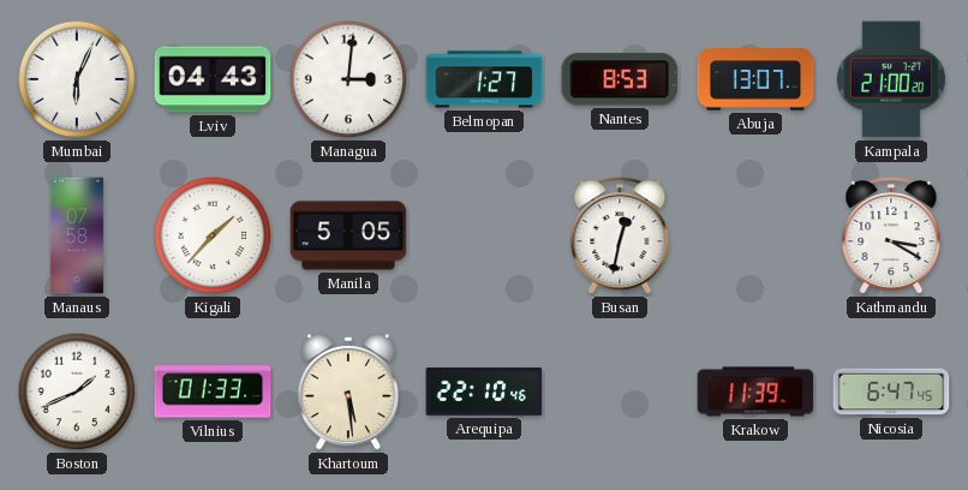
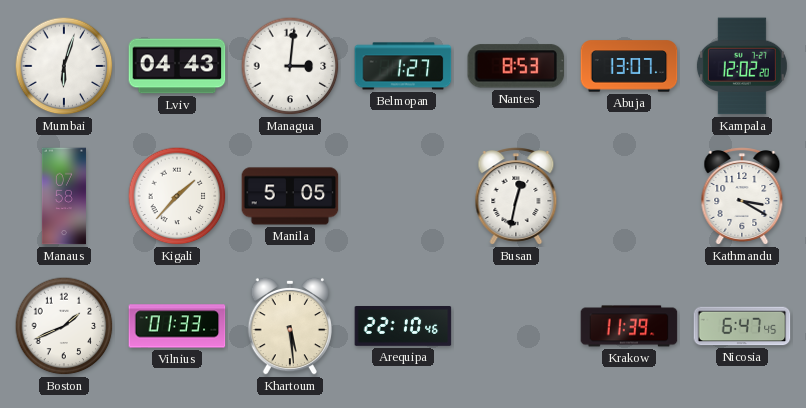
Mumbai: 6:04 -> 6:03 (64, 66)
Kampala: 21:00 -> 12:02 (742, 66)
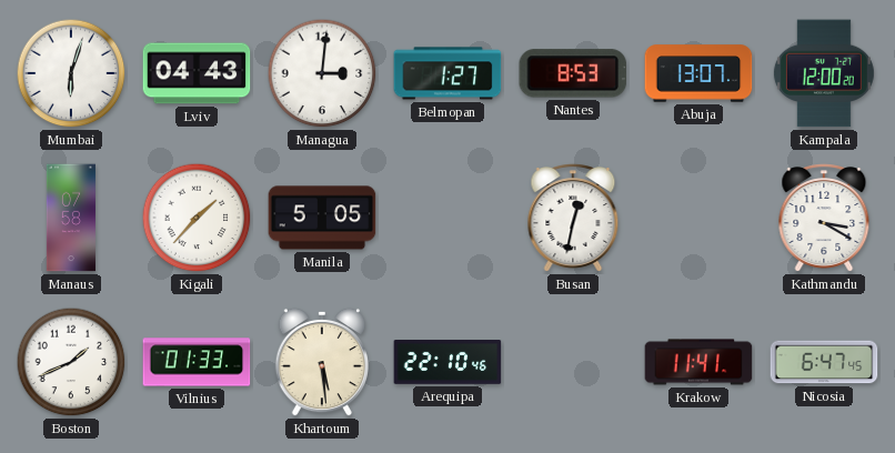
Kampala: 12:02 -> 12:00 (824, 73)
Krakow: 11:39 -> 11:41 (698, 362)
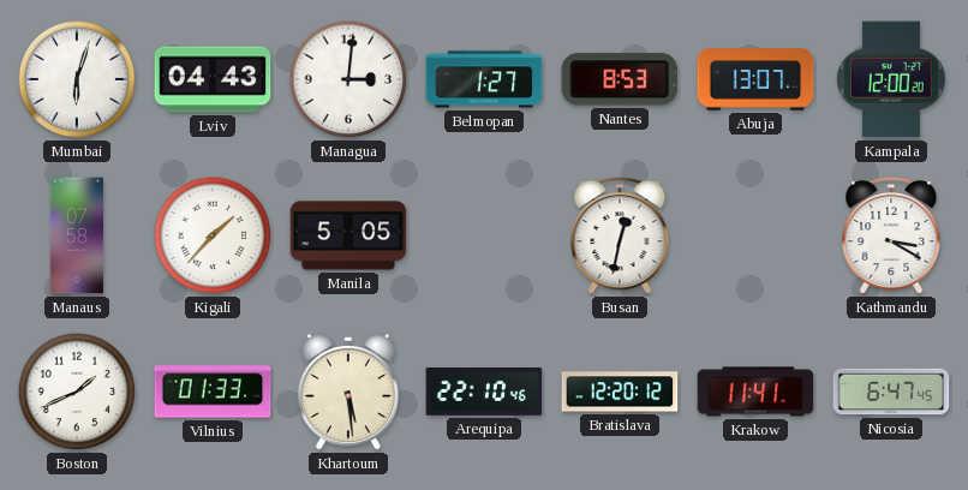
Bratislava: none -> 12:20 (620, 392)
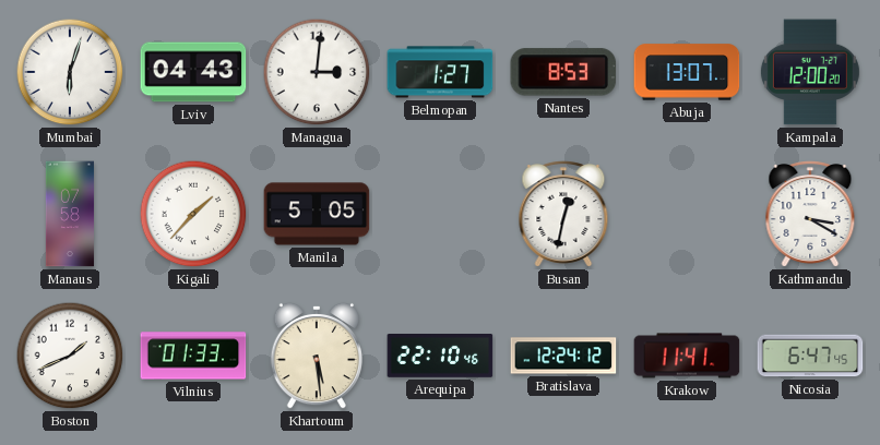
Bratislava: 12:20 -> 12:24 (563, 356)
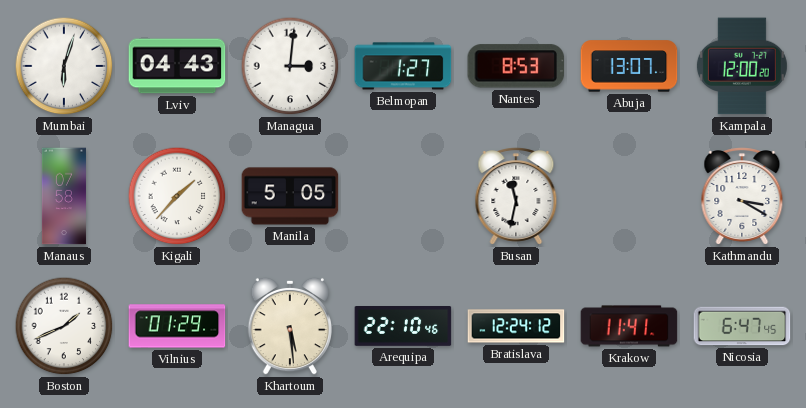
Busan: 12:32 -> 11:32 (516, 196)
Vilnius: 01:33 -> 01:29 (177, 326)
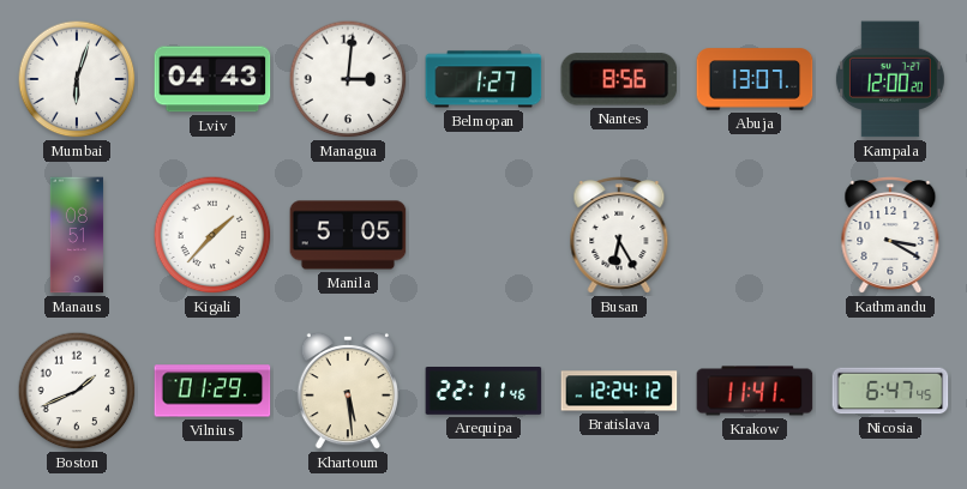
Nantes: 8:53 -> 8:56 (619, 79)
Manaus: 07:58 -> 08:51 (76, 235)
Busan: 11:32 -> 6:25 (619, 235)
Arequipa: 22:10 -> 22:11 (483, 392)
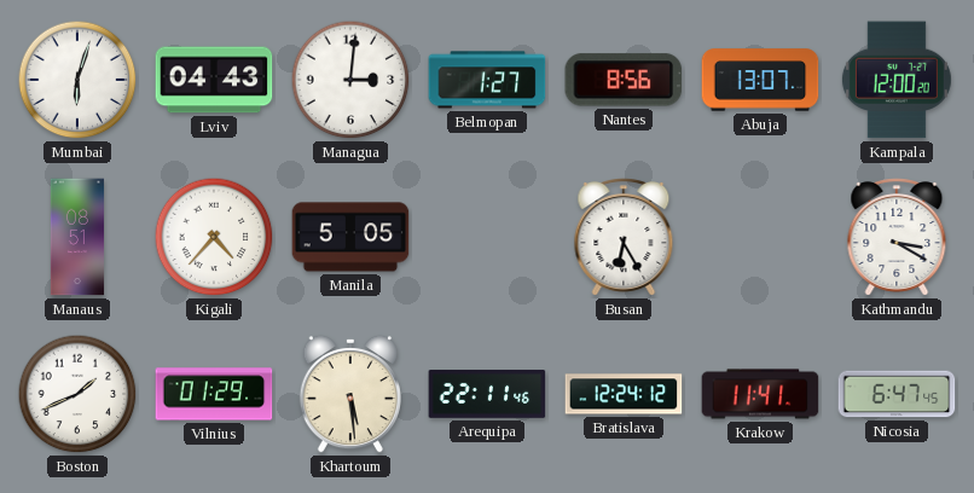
Kigali: 1:37 -> 4:37 (214, 237)
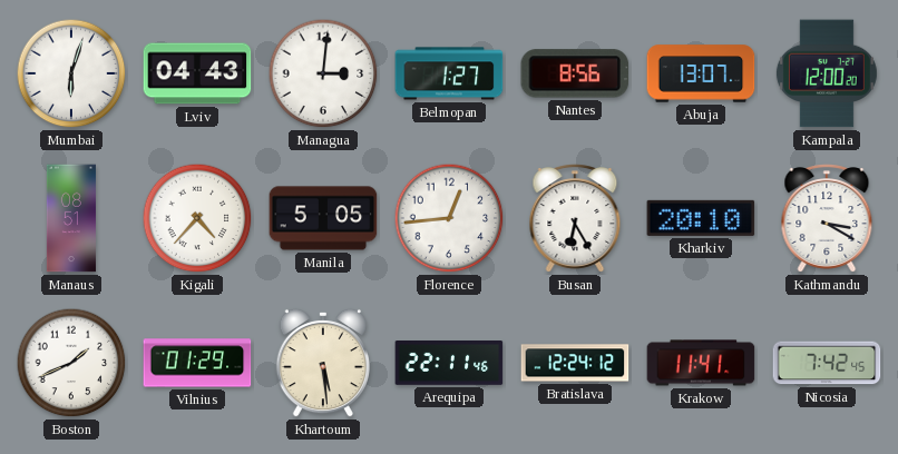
Florence: none -> 12:44 (449, 218)
Kharkiv: none -> 20:10 (701, 218)
Nicosia: 6:47 -> 7:42 (827, 363)
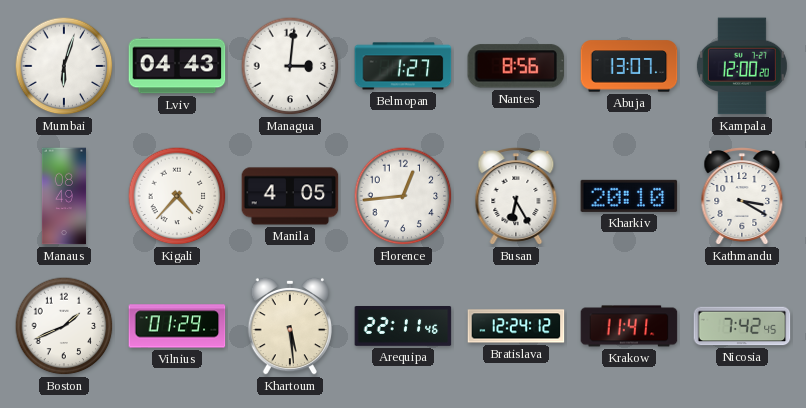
Manaus: 08:51 -> 08:49 (63, 196)
Manila: 5:05 -> 4:05 (290, 196)
